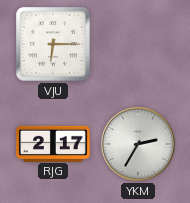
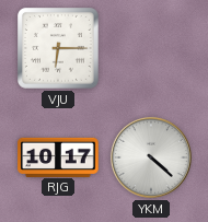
RJG: 2:17 -> 10:17 (58, 156)
YKM: 2:35 -> 4:22 (151, 157)
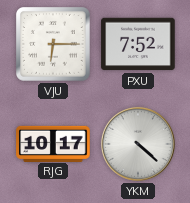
PXU: none -> 7:52 (138, 44)
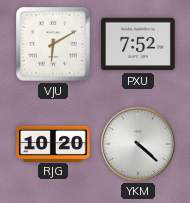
VJU: 6:15 -> 6:10 (54, 45)
RJG: 10:17 -> 10:20 (53, 143)
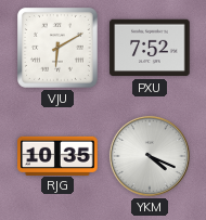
RJG: 10:20 -> 10:35 (57, 155)
YKM: 4:22 -> 4:19 (150, 156)
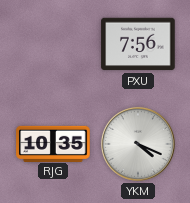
VJU: 6:10 -> none (59, 49)
PXU: 7:52 -> 7:56 (138, 44)
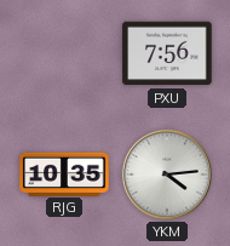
YKM: 4:19 -> 4:14 (167, 175)
